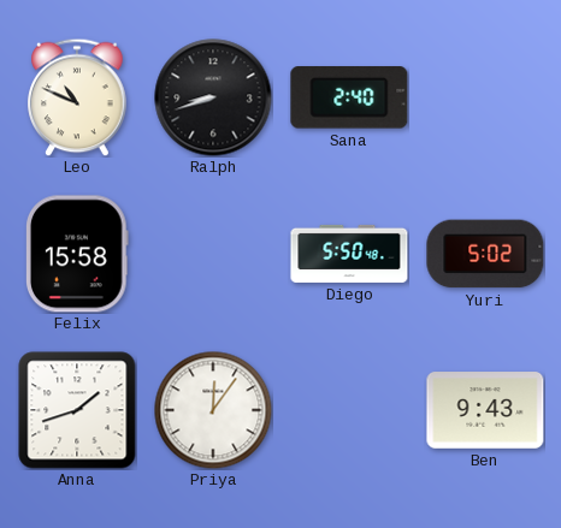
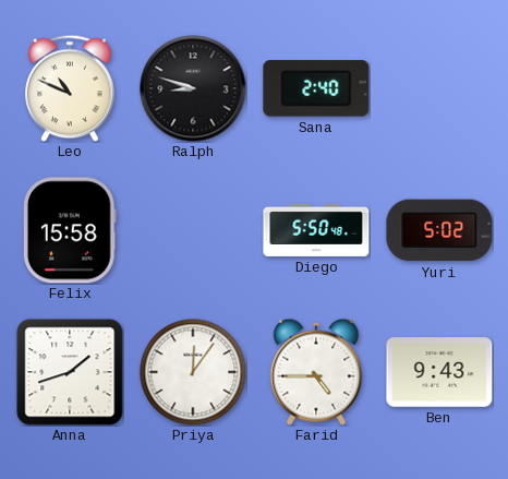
Ralph: 8:42 -> 8:48 (193, 88)
Farid: none -> 4:45 (316, 372)
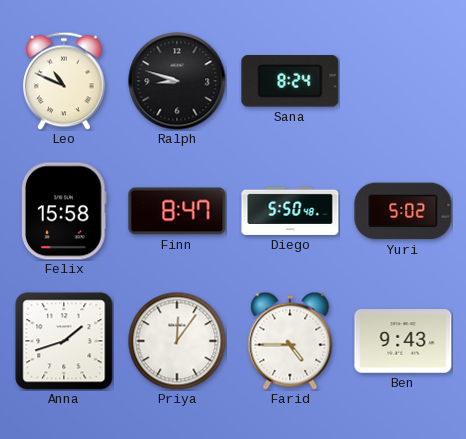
Sana: 2:40 -> 8:24 (290, 81)
Finn: none -> 8:47 (177, 211)
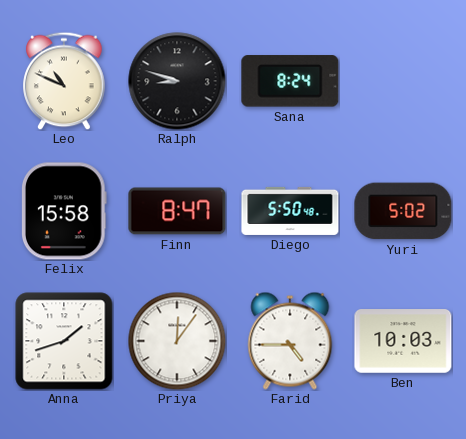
Ben: 9:43 -> 10:03 (403, 341)
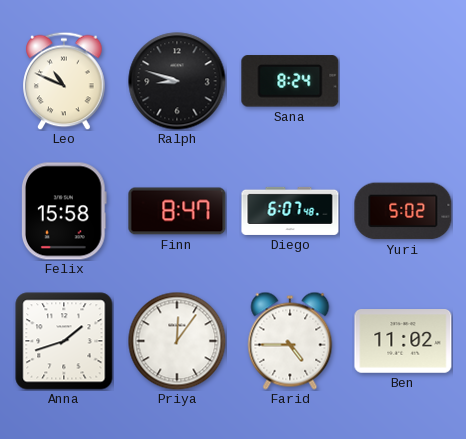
Diego: 5:50 -> 6:07 (290, 211)
Ben: 10:03 -> 11:02 (403, 341)
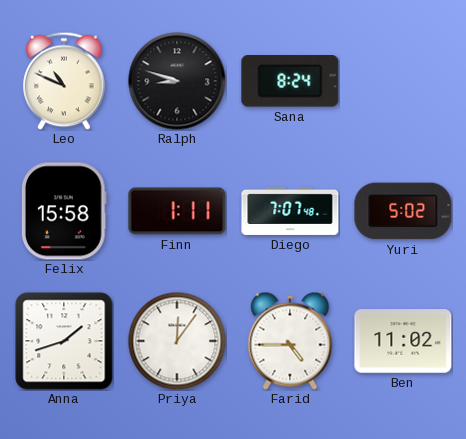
Finn: 8:47 -> 1:11 (177, 211)
Diego: 6:07 -> 7:07 (290, 211)
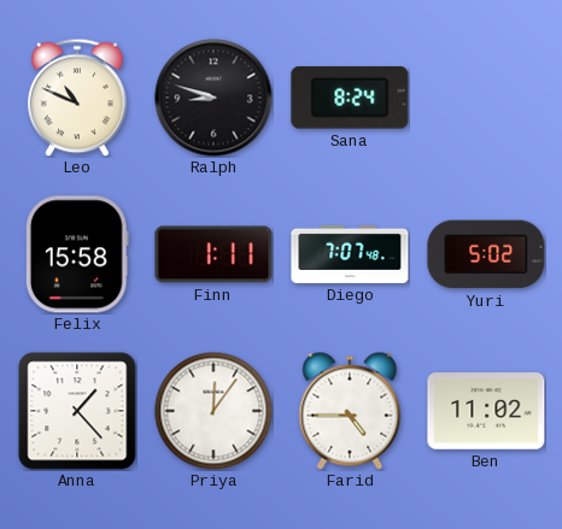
Anna: 1:42 -> 1:23 (77, 411)
